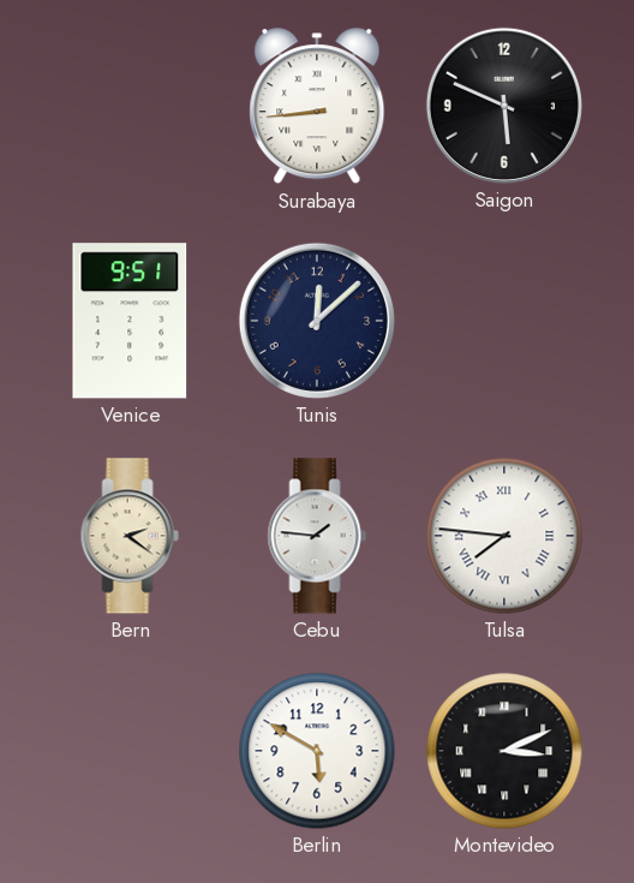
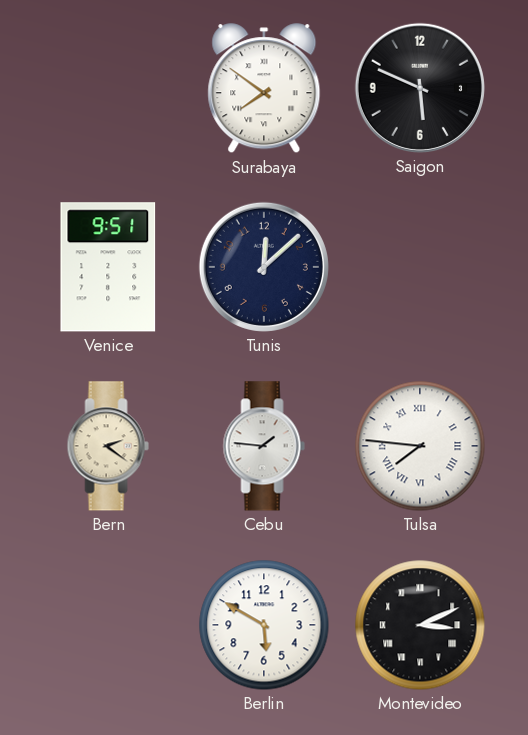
Surabaya: 8:44 -> 7:51 (264, 89)
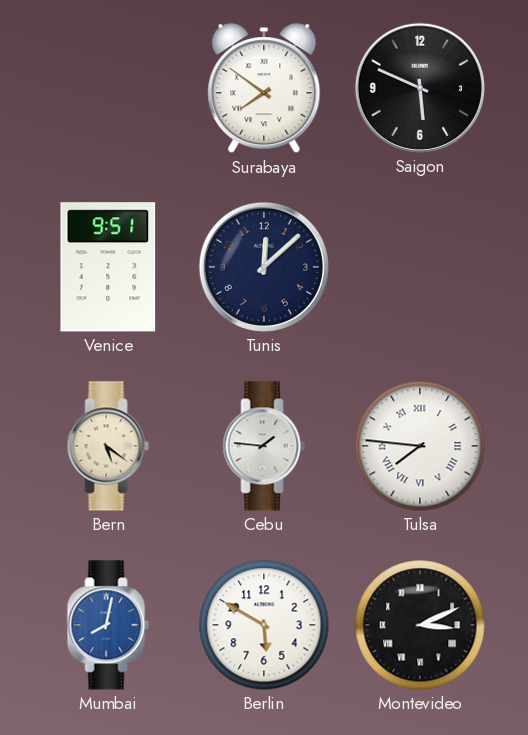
Bern: 2:21 -> 5:21 (108, 446)
Mumbai: none -> 8:02 (108, 625)
